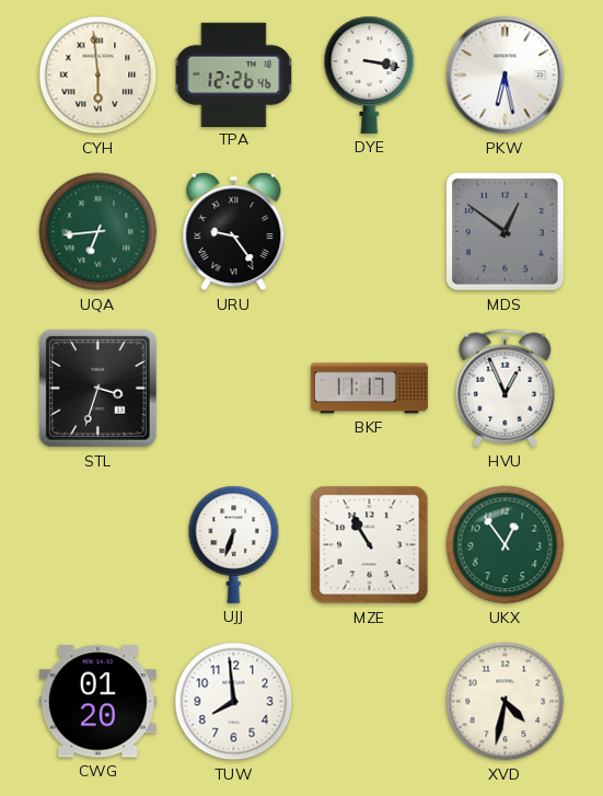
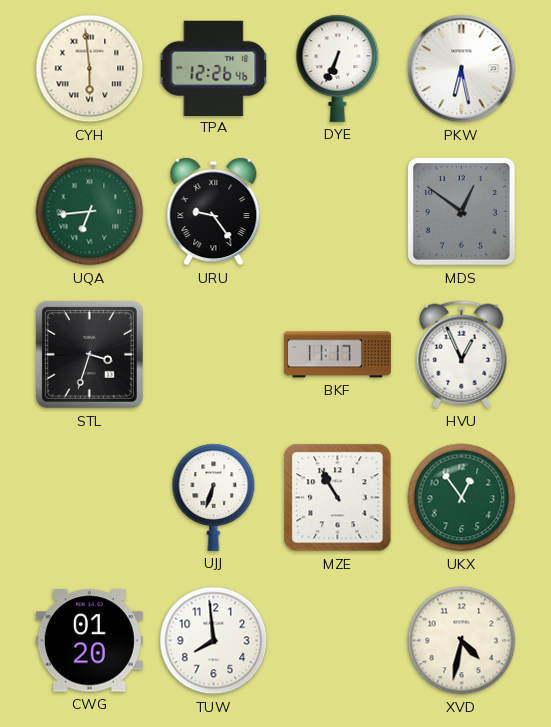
DYE: 3:17 -> 6:34 (338, 68)
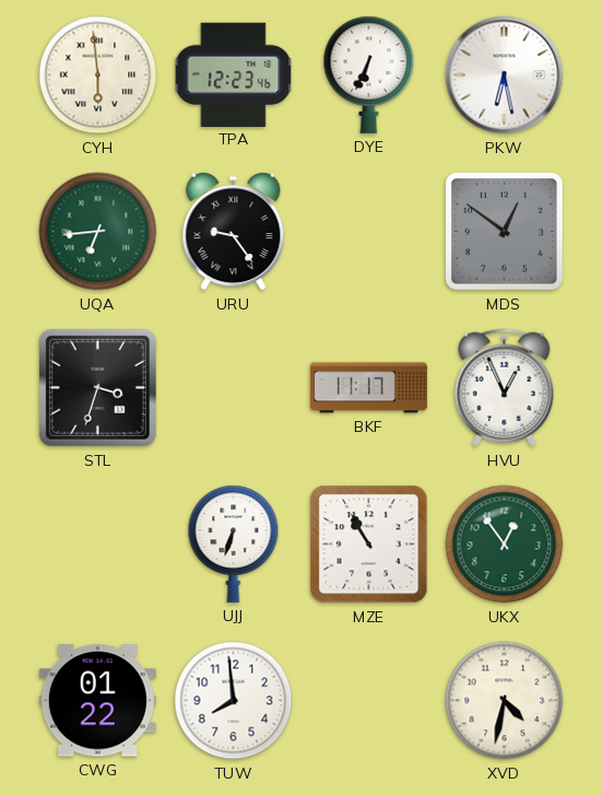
TPA: 12:26 -> 12:23 (234, 74)
CWG: 01:20 -> 01:22 (97, 701)
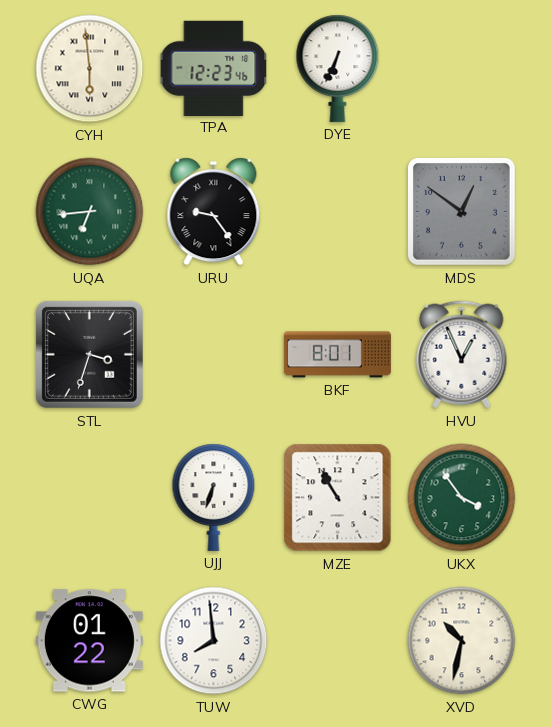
PKW: 6:28 -> none (505, 75)
BKF: 11:17 -> 8:01 (337, 355)
UKX: 12:54 -> 3:54 (462, 498)
XVD: 4:32 -> 10:32 (462, 641)
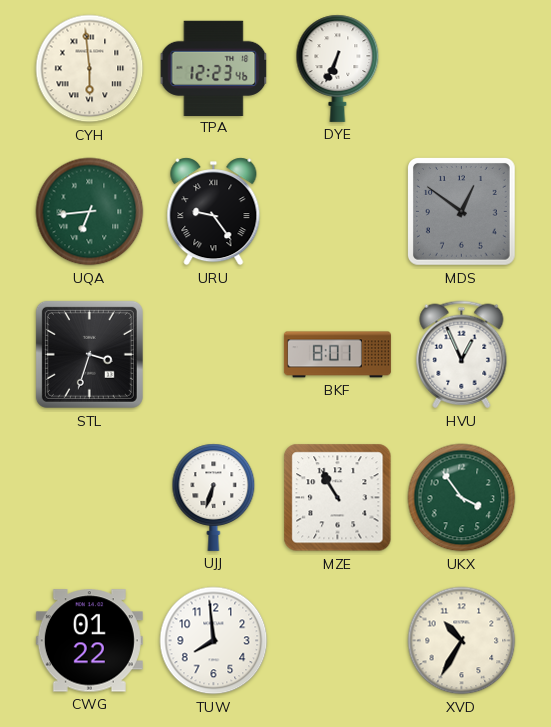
XVD: 10:32 -> 10:35 (462, 641)
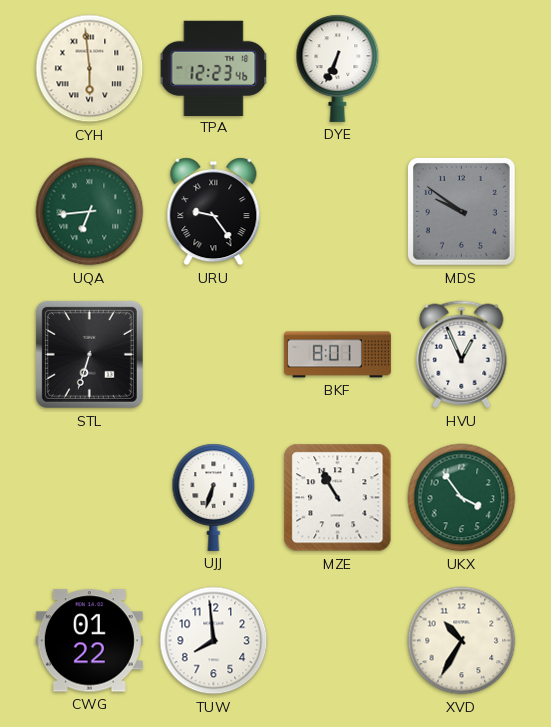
MDS: 12:51 -> 9:51 (462, 212)
STL: 3:33 -> 6:33 (89, 354)
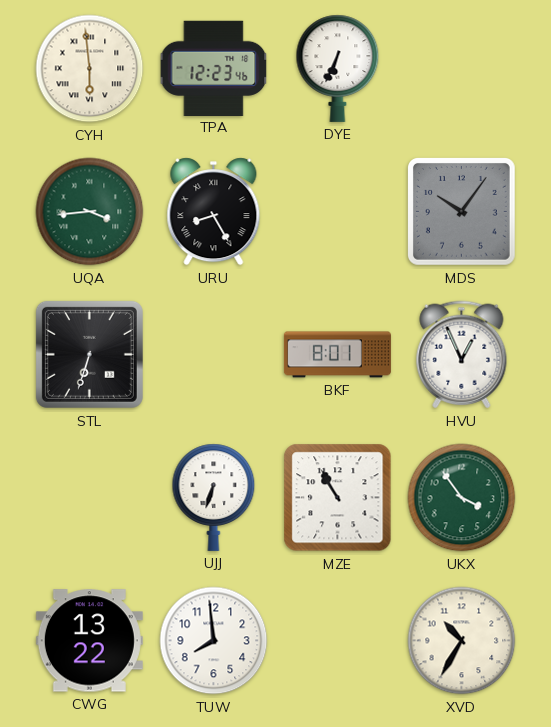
UQA: 6:44 -> 3:44 (90, 212)
URU: 9:24 -> 8:25 (214, 212)
MDS: 9:51 -> 10:06 (462, 212)
CWG: 01:22 -> 13:22 (89, 641)
